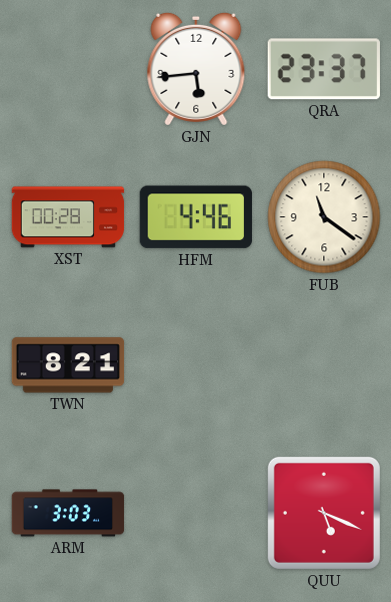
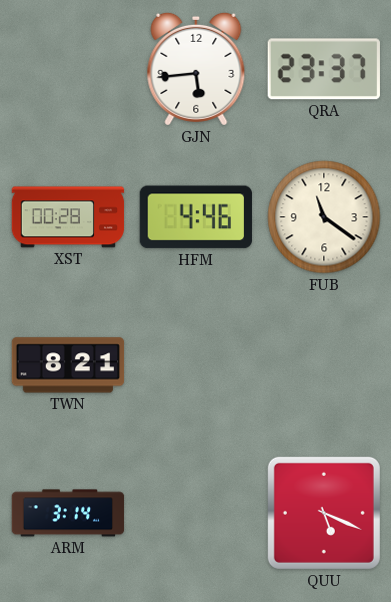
ARM: 3:03 -> 3:14 (68, 513)
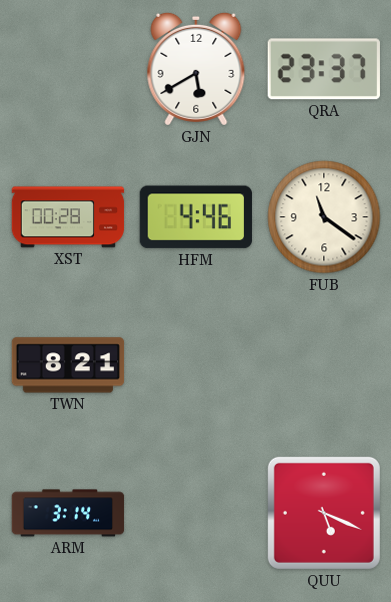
GJN: 5:44 -> 5:40 (196, 69)
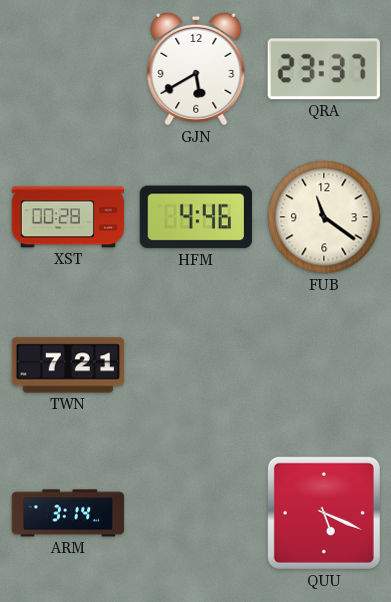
TWN: 8:21 -> 7:21 (68, 365)
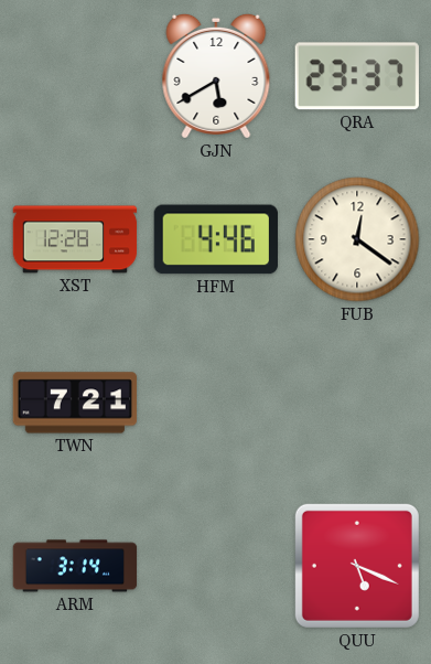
XST: 00:28 -> 12:28 (75, 239)
FUB: 11:21 -> 12:21 (357, 239)
